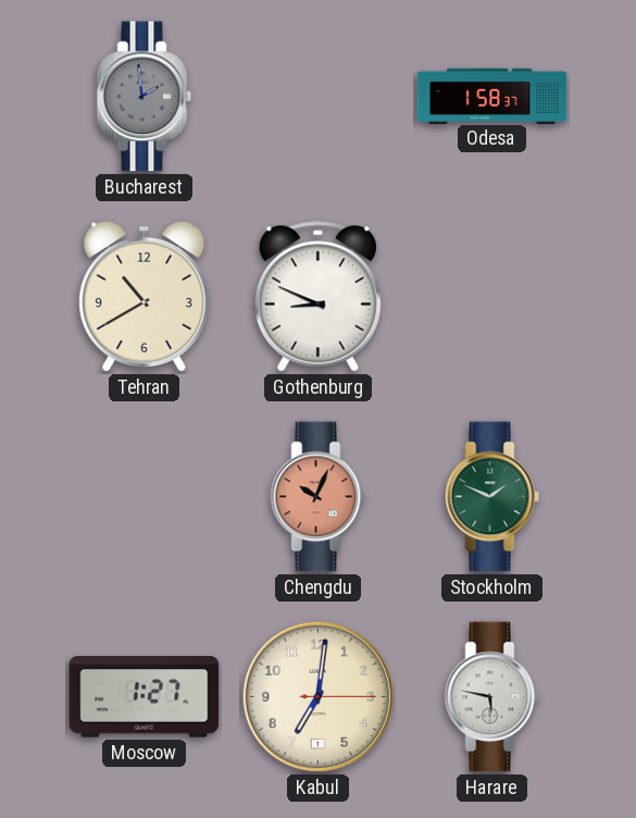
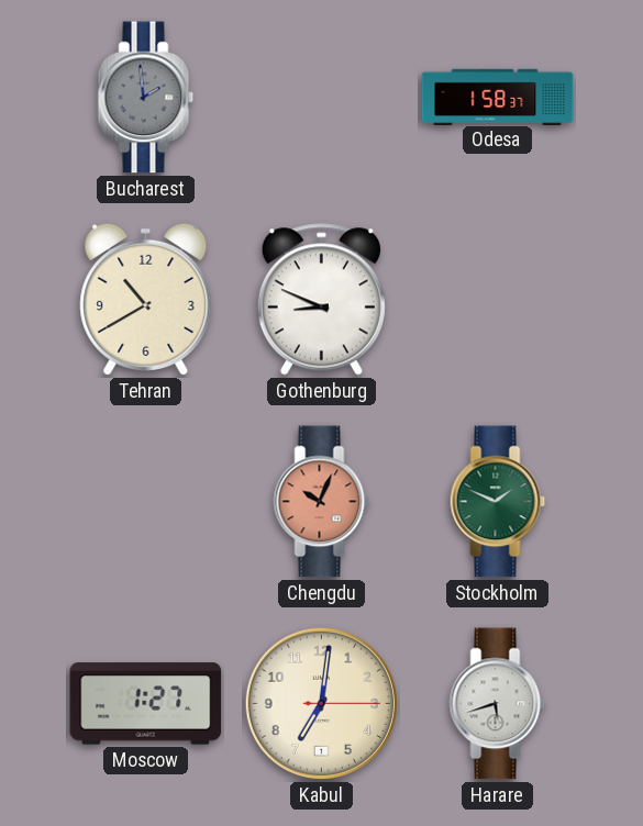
Harare: 5:47 -> 5:42 (498, 704)
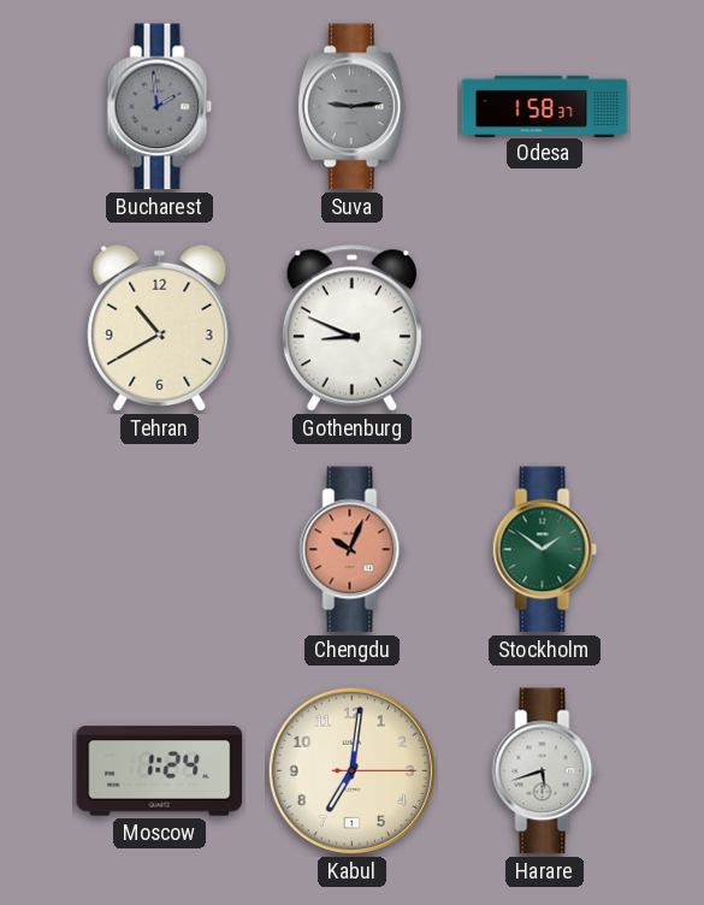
Suva: none -> 9:14 (351, 107)
Stockholm: 1:49 -> 1:51 (545, 550)
Moscow: 1:27 -> 1:24 (160, 771)
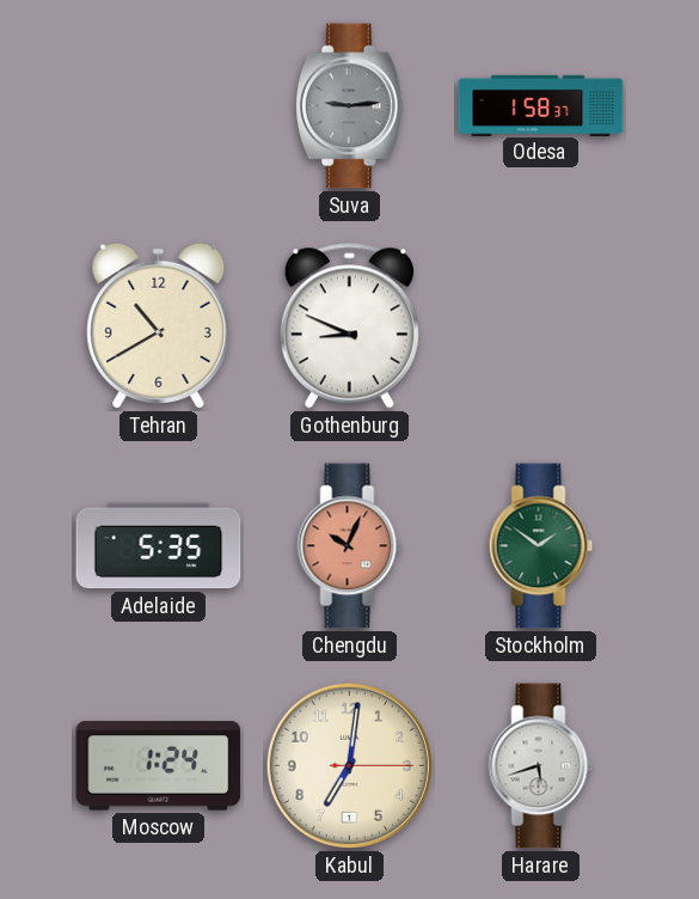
Bucharest: 1:59 -> none (160, 107)
Adelaide: none -> 5:35 (159, 546)
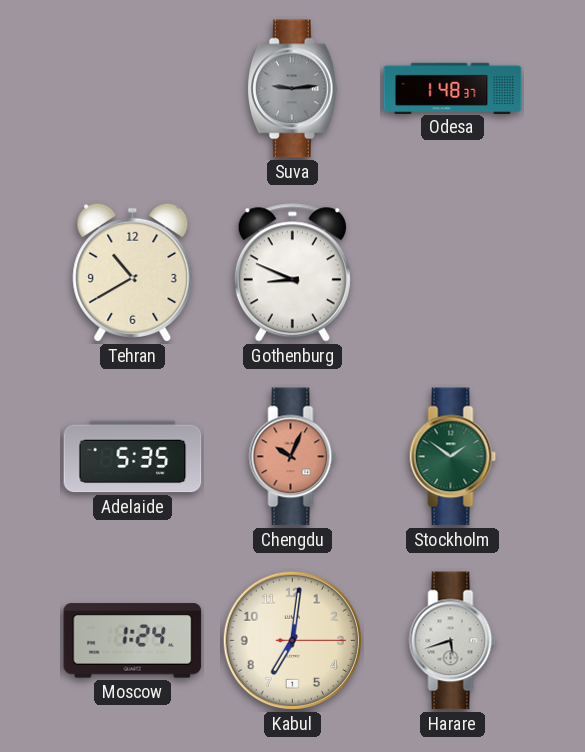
Odesa: 1:58 -> 1:48 (453, 88)
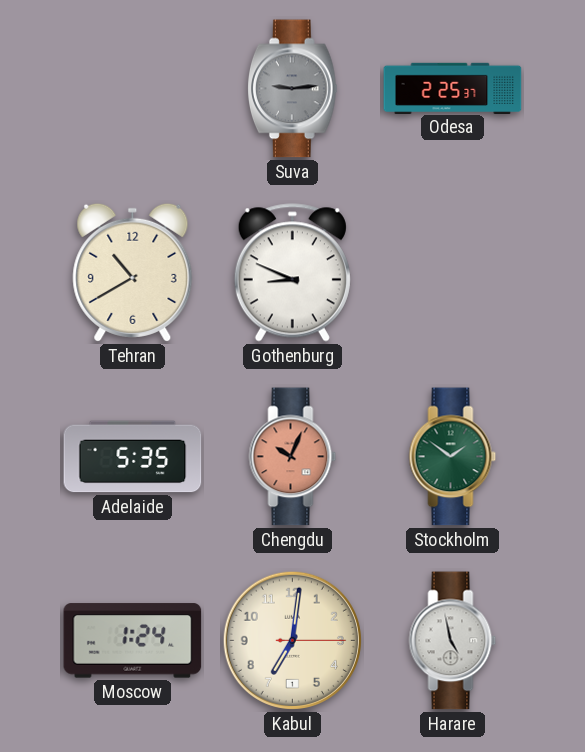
Odesa: 1:48 -> 2:25 (453, 88)
Harare: 5:42 -> 4:58 (453, 641)
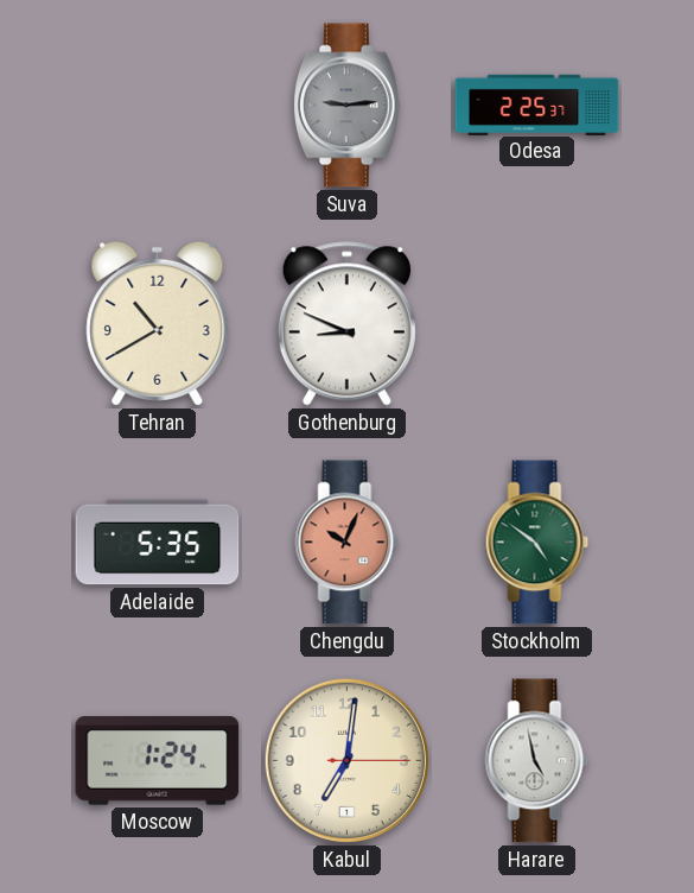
Stockholm: 1:51 -> 4:51 (537, 543)
